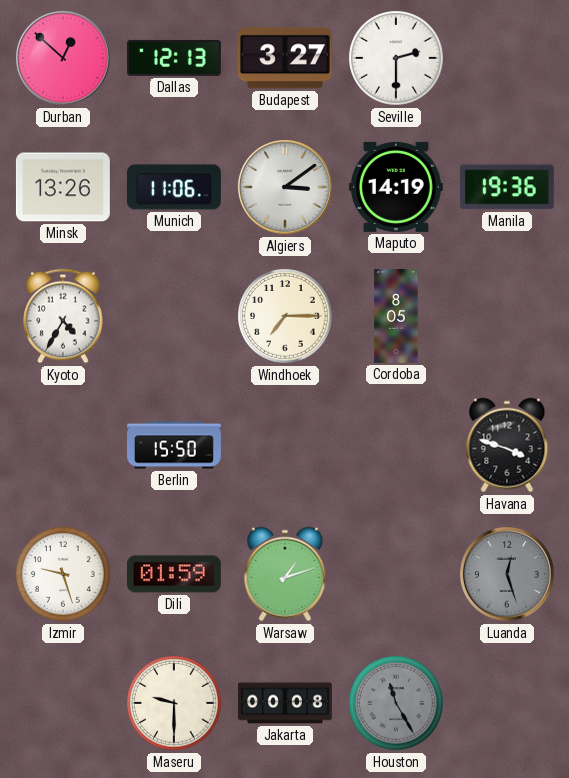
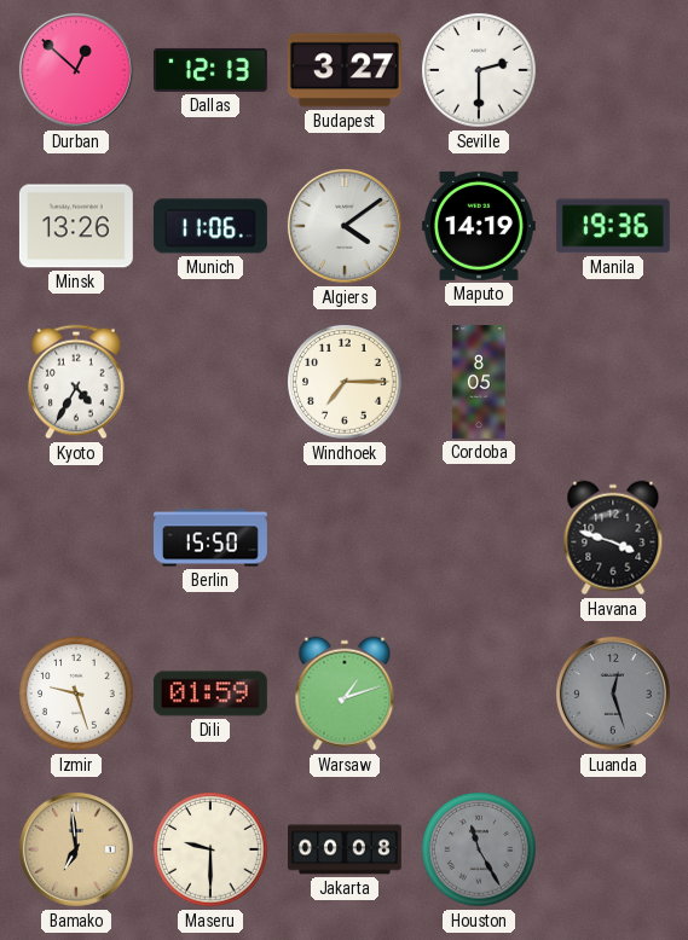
Algiers: 3:09 -> 4:09 (345, 226)
Bamako: none -> 6:59 (76, 849)
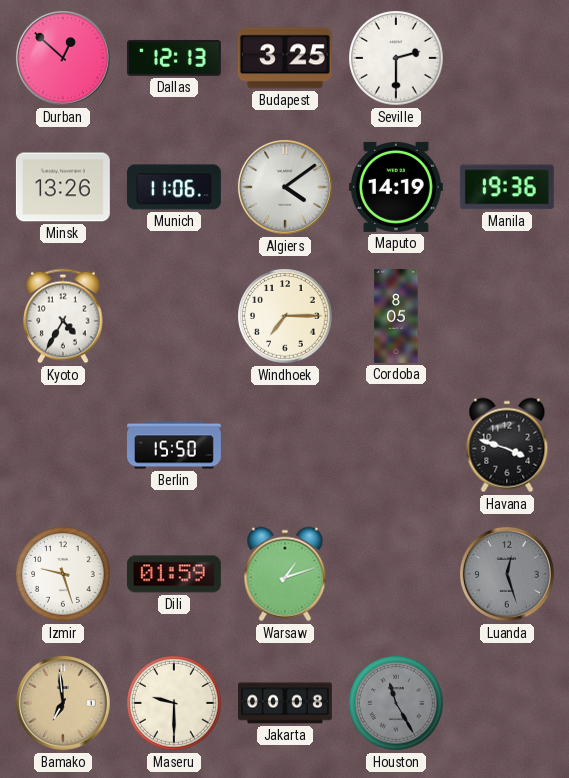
Budapest: 3:27 -> 3:25 (285, 58)
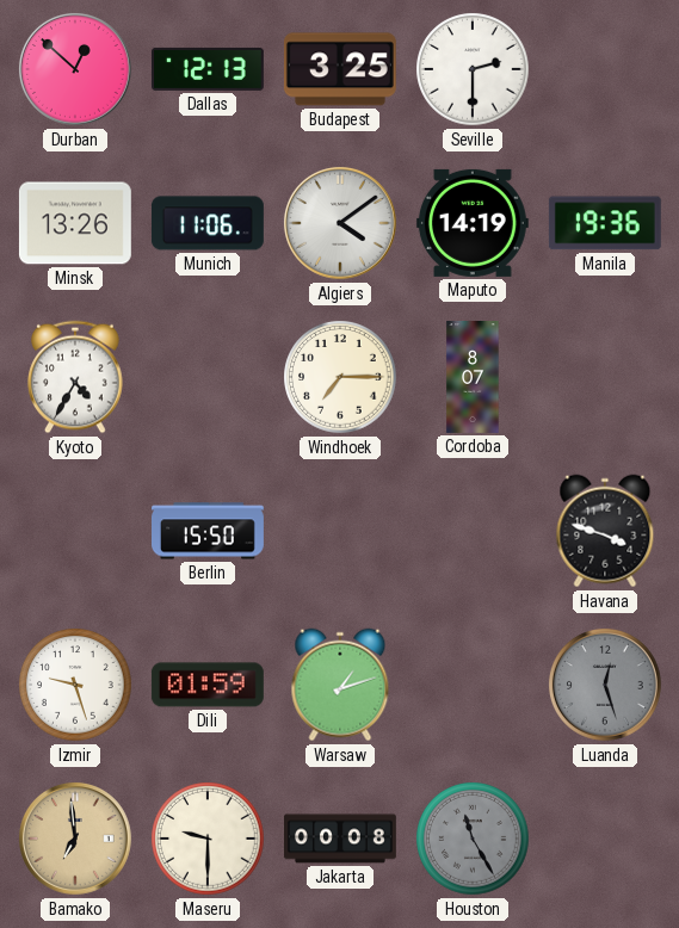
Cordoba: 8:05 -> 8:07 (473, 378)
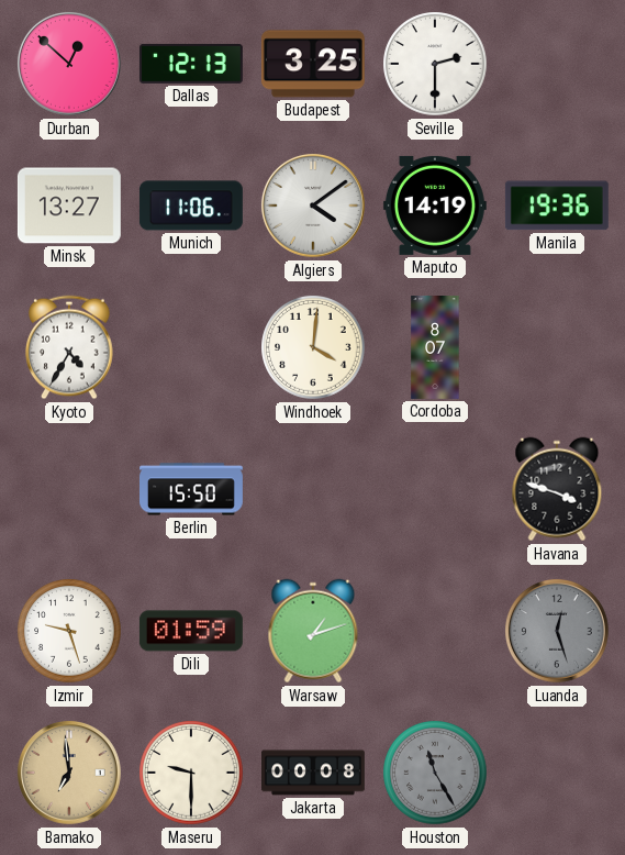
Minsk: 13:26 -> 13:27 (69, 206)
Windhoek: 7:15 -> 4:01 (313, 347)
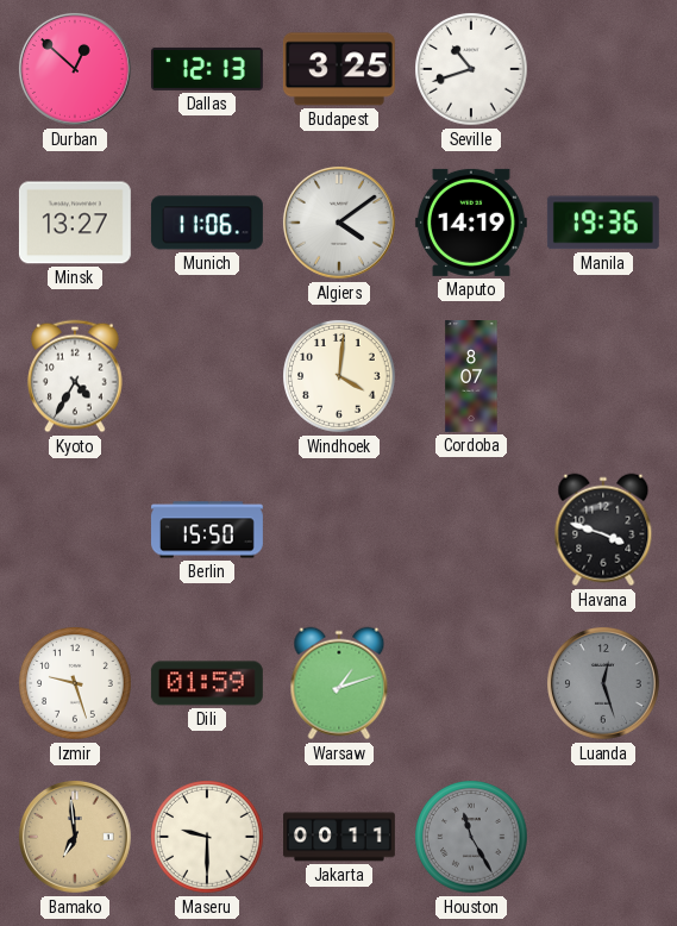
Seville: 2:30 -> 10:42 (471, 69)
Jakarta: 00:08 -> 00:11 (340, 837)
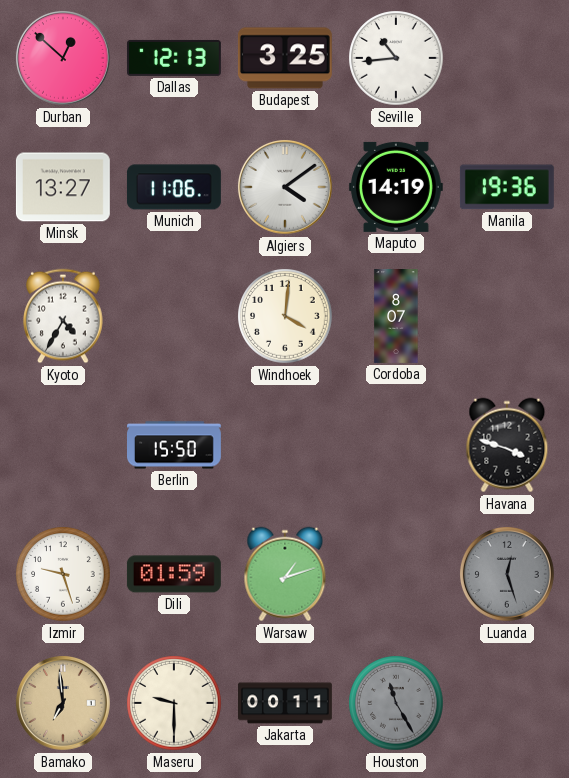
Seville: 10:42 -> 10:44 (396, 58)
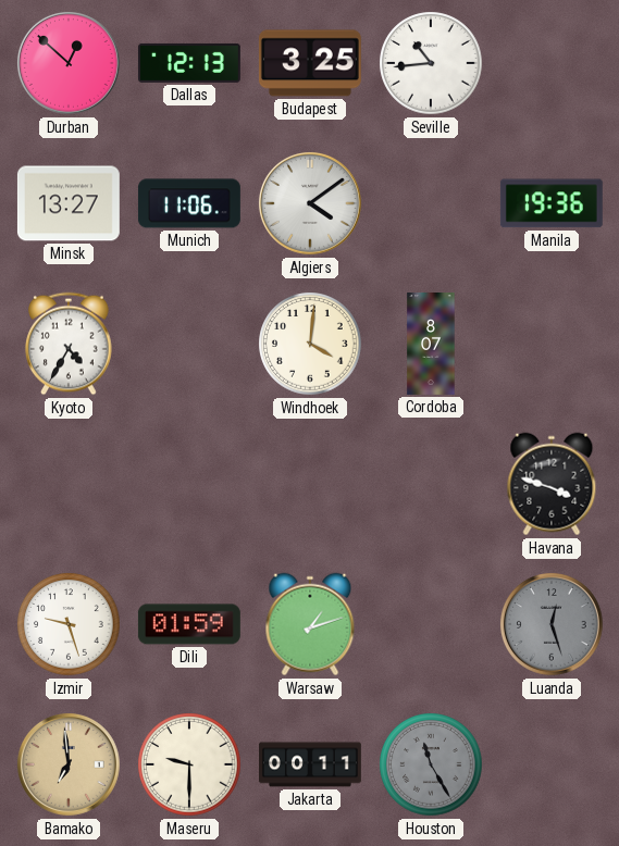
Maputo: 14:19 -> none (396, 187)
Berlin: 15:50 -> none (175, 445)
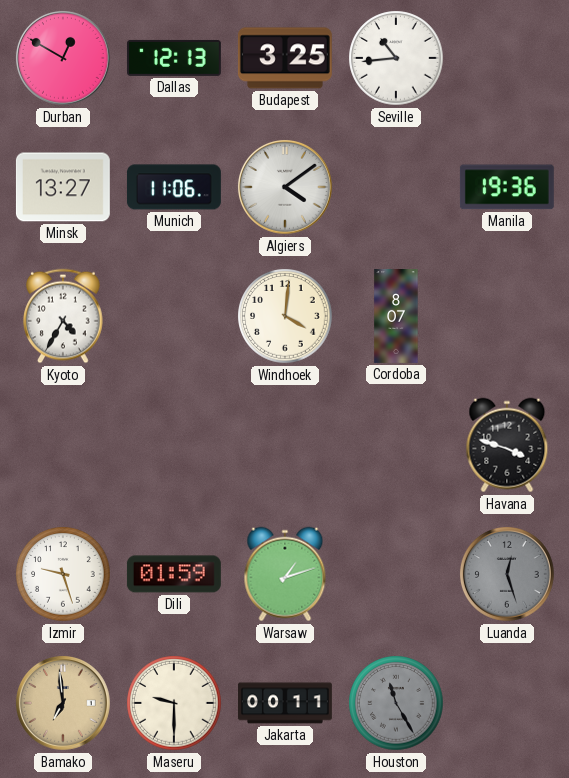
Durban: 12:52 -> 12:50 (63, 58)
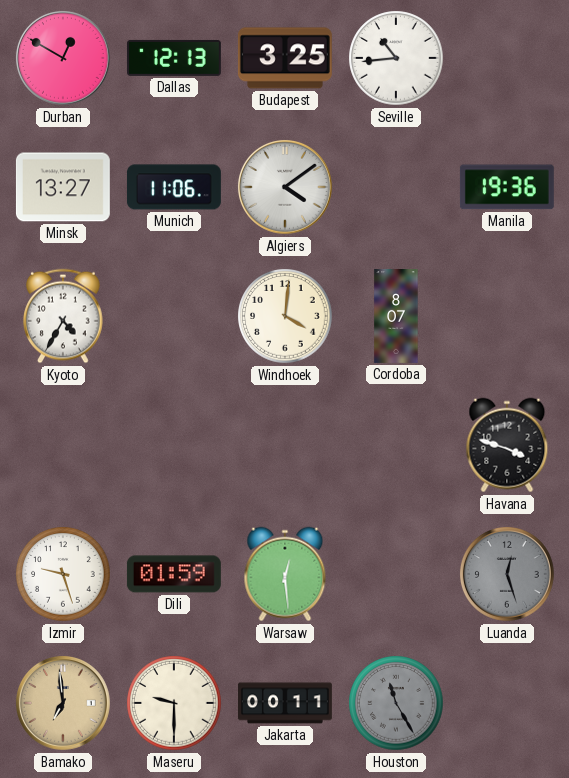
Warsaw: 1:12 -> 12:29 (285, 574)
